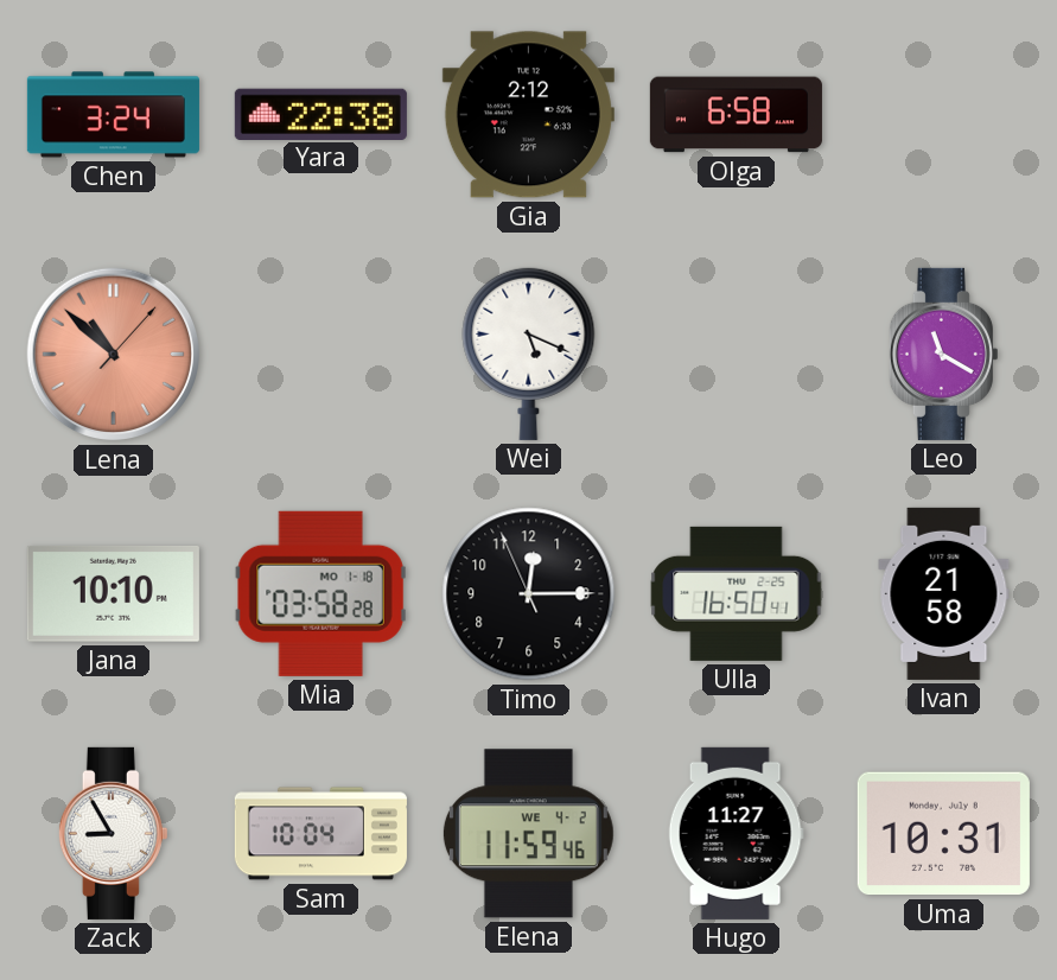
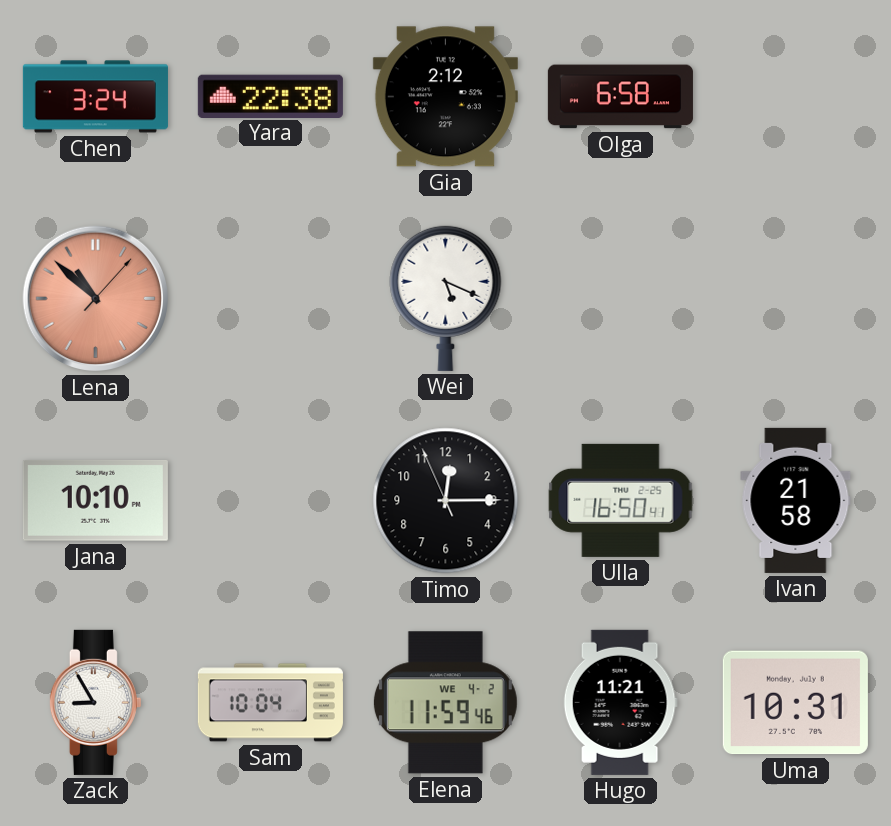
Leo: 11:20 -> none (943, 354)
Mia: 03:58 -> none (320, 593)
Hugo: 11:27 -> 11:21 (620, 702)
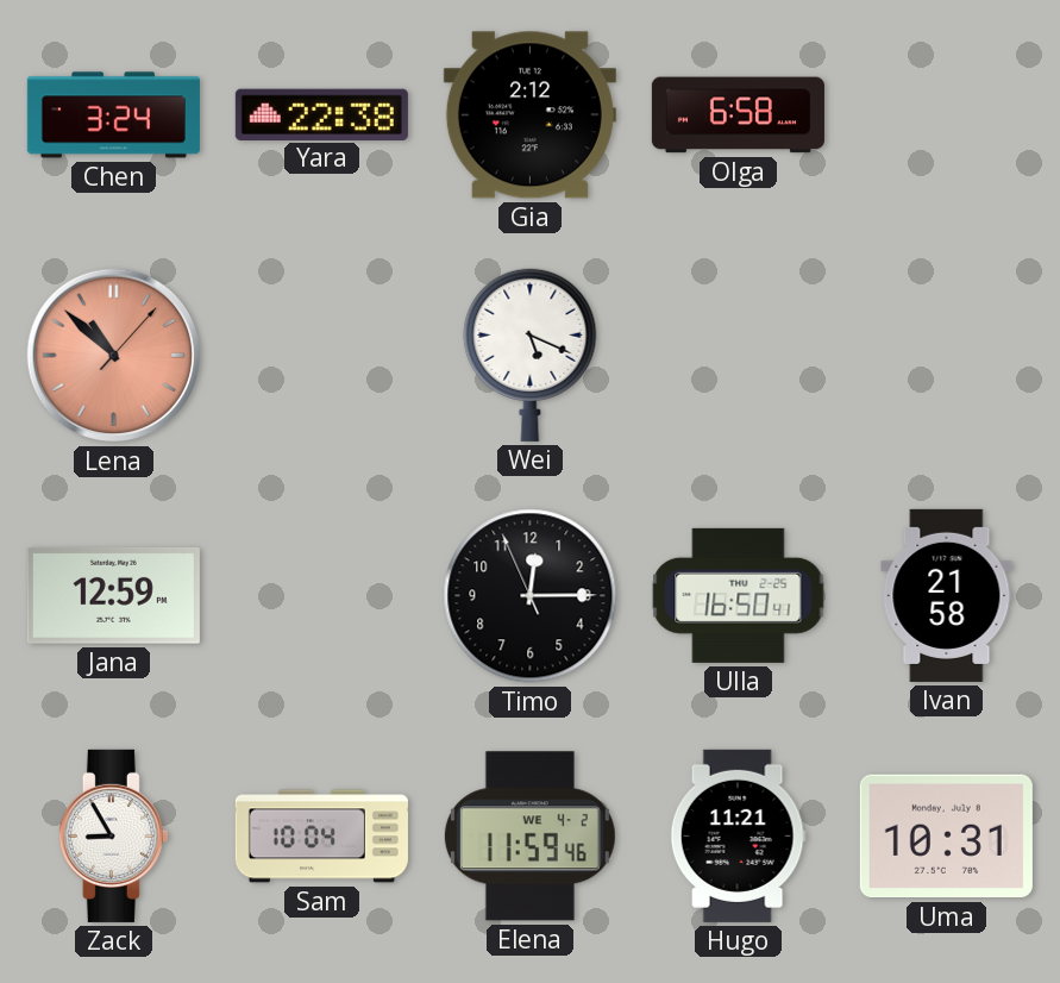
Jana: 10:10 -> 12:59 (113, 596)
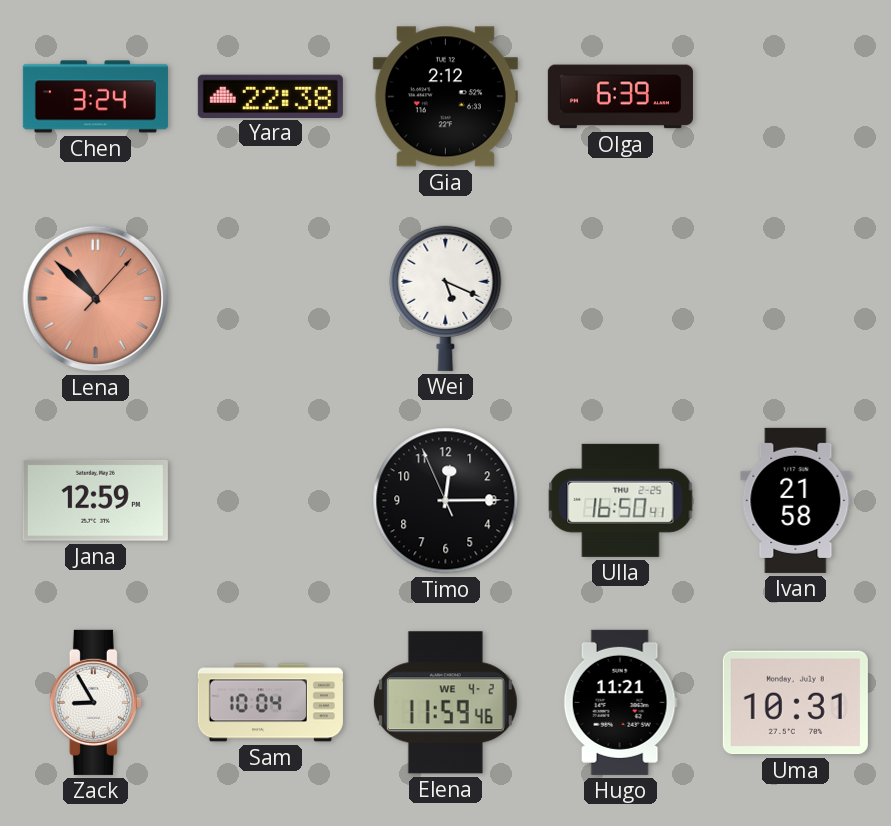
Olga: 6:58 -> 6:39 (620, 97)
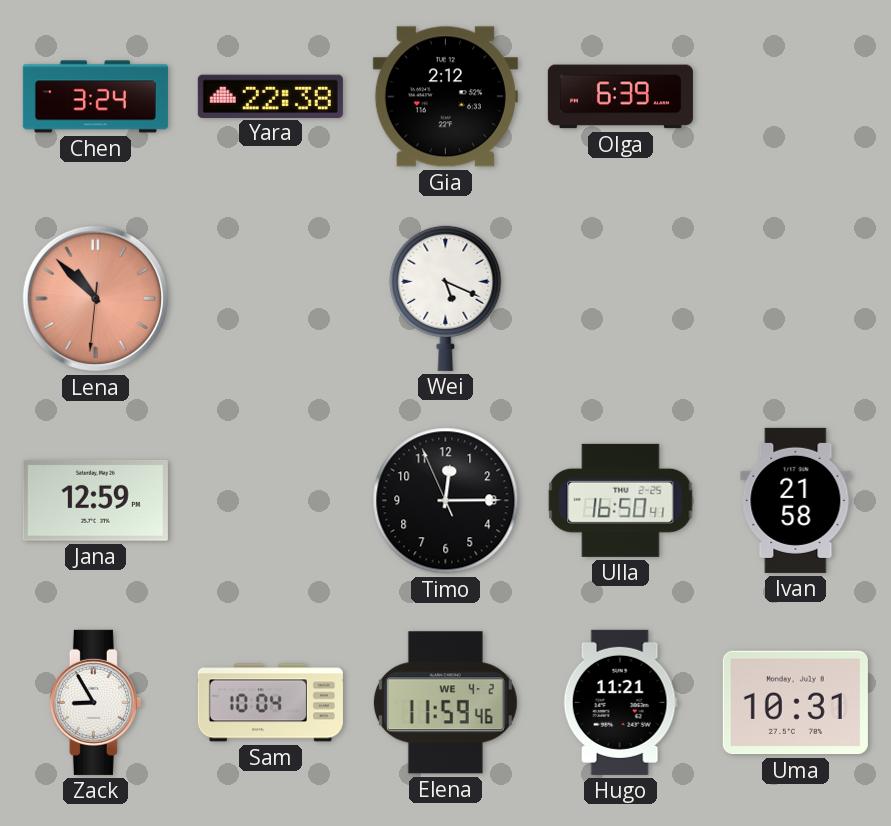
Lena: 10:52:07 -> 10:52:31 (96, 299)
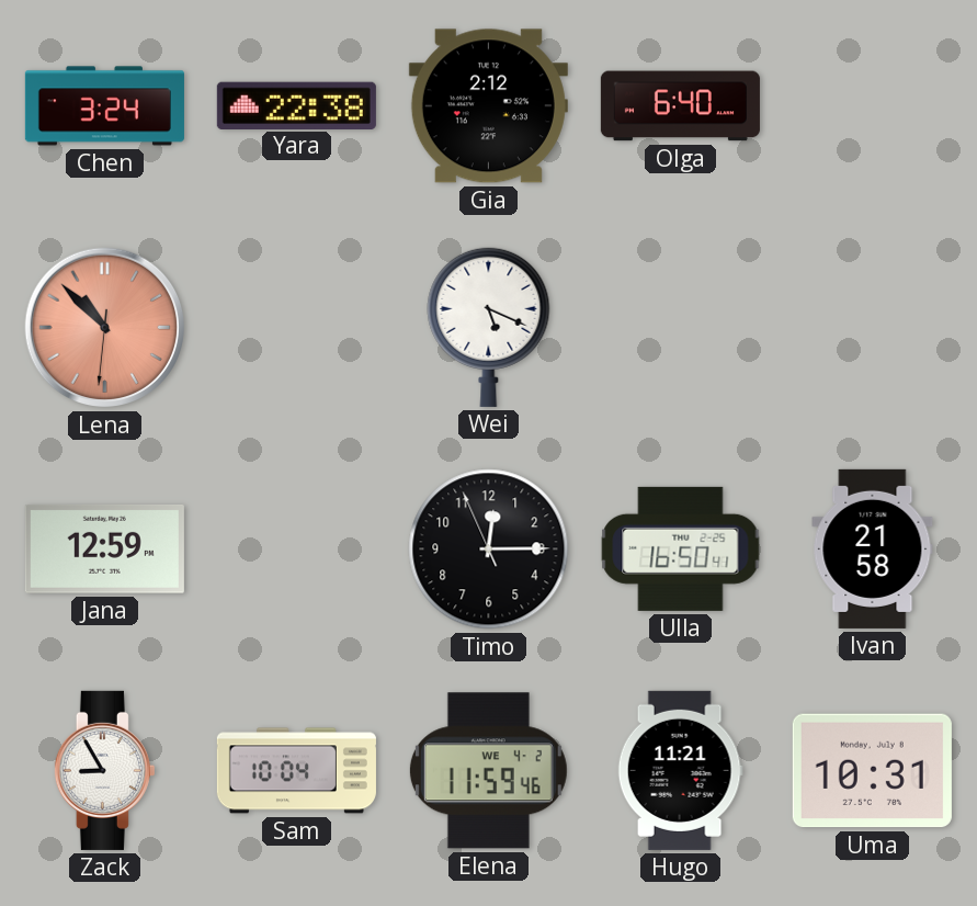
Olga: 6:39 -> 6:40 (680, 106)
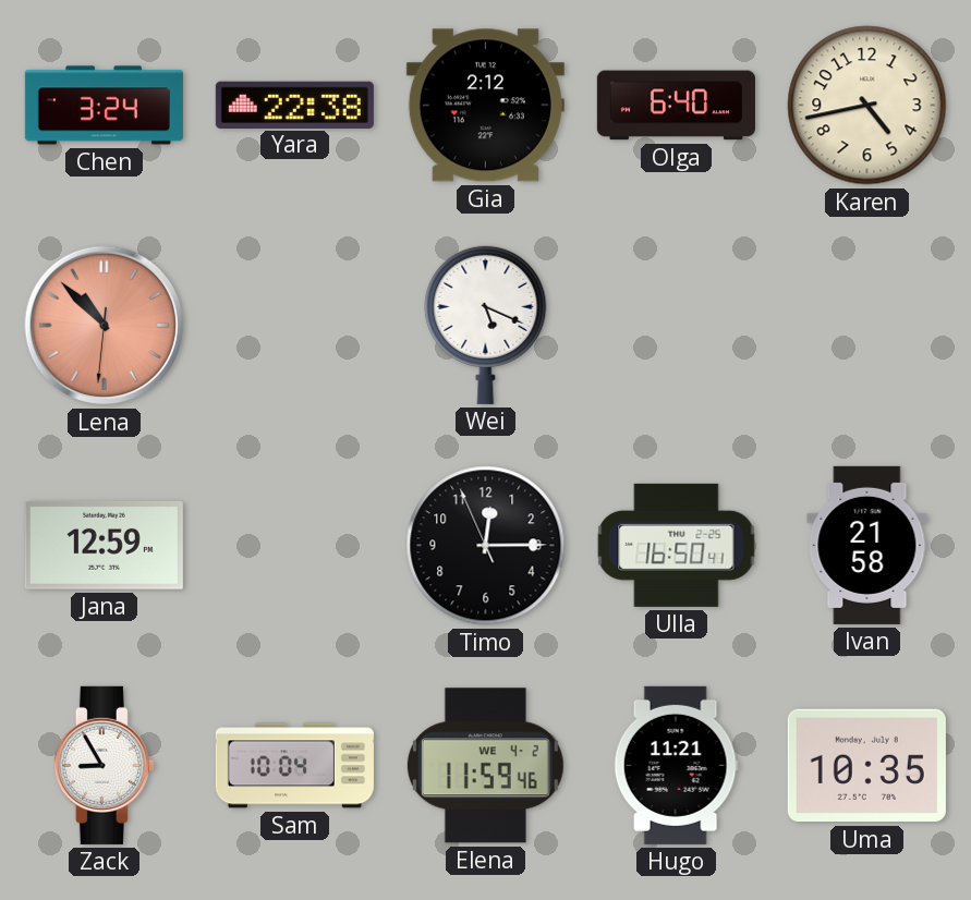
Karen: none -> 4:43 (867, 106)
Uma: 10:31 -> 10:35 (866, 766)
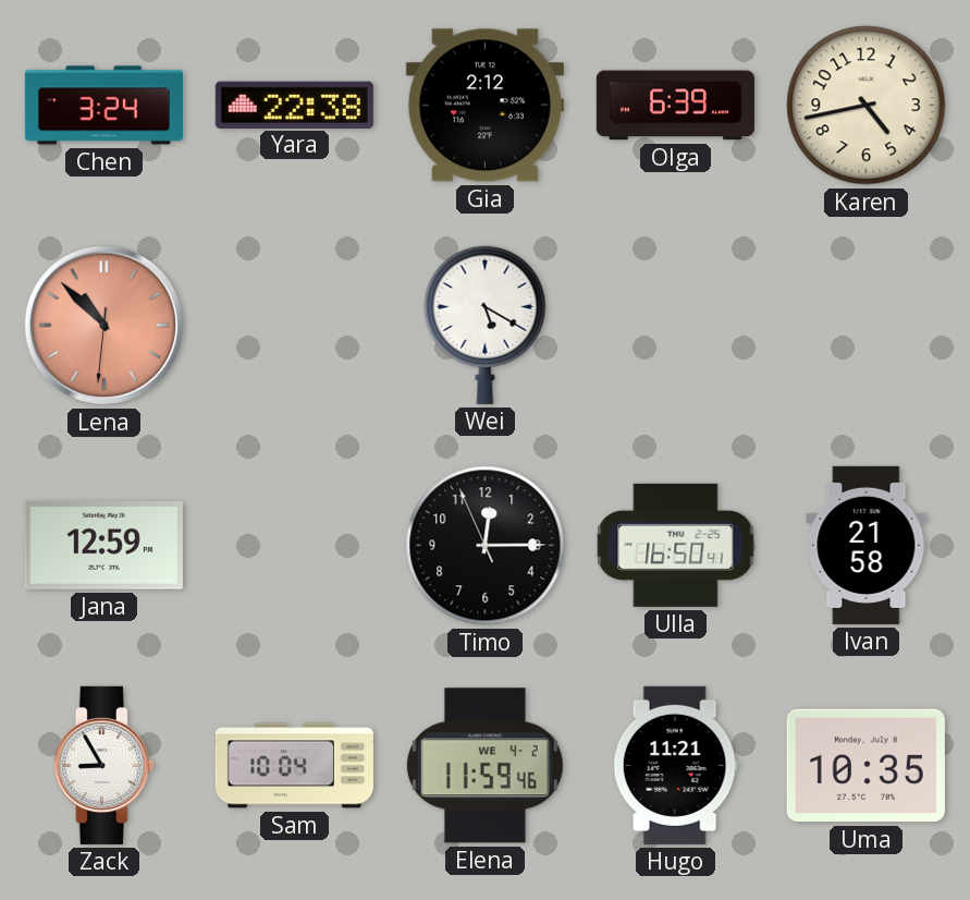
Olga: 6:40 -> 6:39 (675, 106)
Wei: 5:19 -> 5:20 (486, 325)
